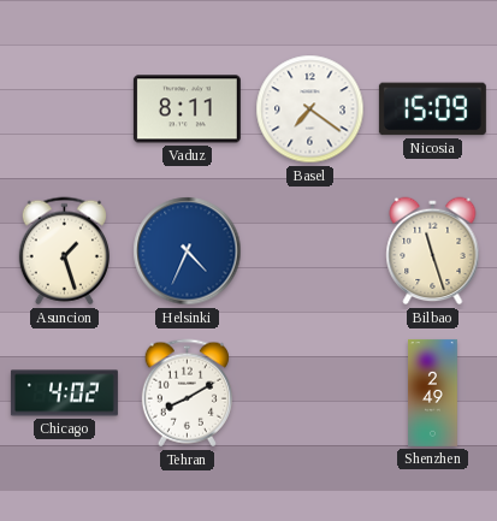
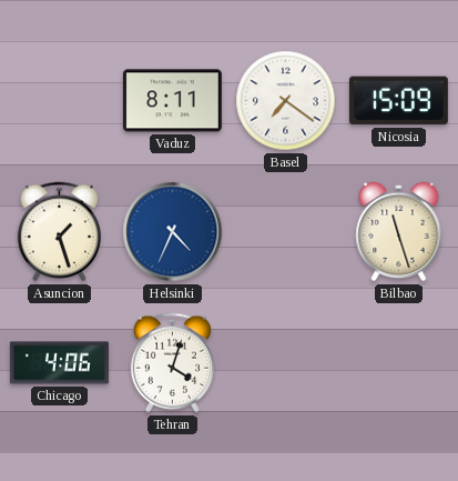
Chicago: 4:02 -> 4:06 (59, 363)
Tehran: 8:10 -> 4:03 (172, 363)
Shenzhen: 2:49 -> none (433, 392)
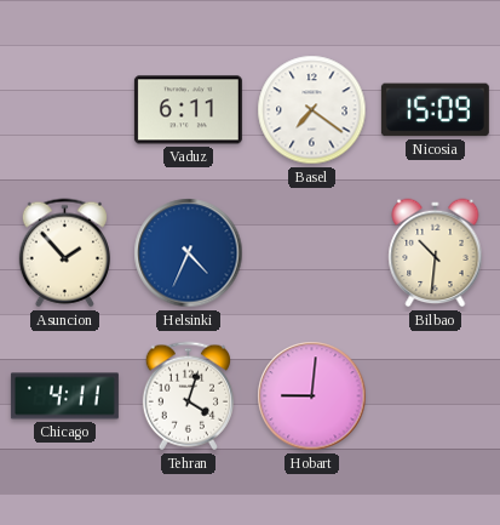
Vaduz: 8:11 -> 6:11 (188, 110)
Asuncion: 1:27 -> 1:53 (64, 253)
Bilbao: 11:27 -> 10:31 (436, 253)
Chicago: 4:06 -> 4:11 (64, 396)
Hobart: none -> 9:01 (312, 396)
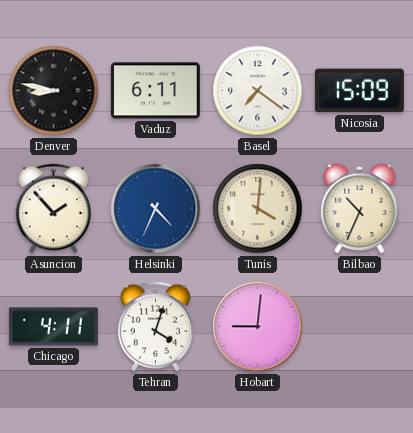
Denver: none -> 8:47 (54, 91)
Tunis: none -> 4:01 (258, 209)
Bilbao: 10:31 -> 10:34 (360, 209)
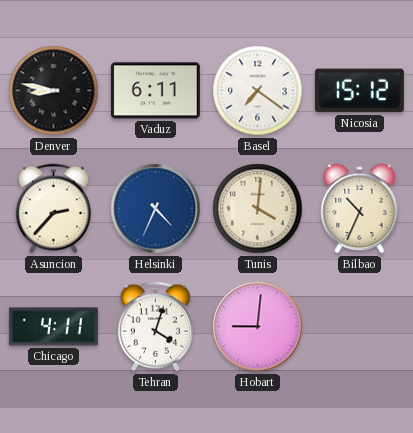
Nicosia: 15:09 -> 15:12 (359, 91)
Asuncion: 1:53 -> 2:37 (53, 209)
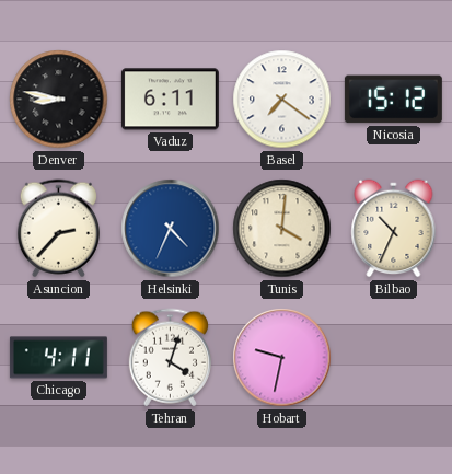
Hobart: 9:01 -> 9:32 (282, 358)
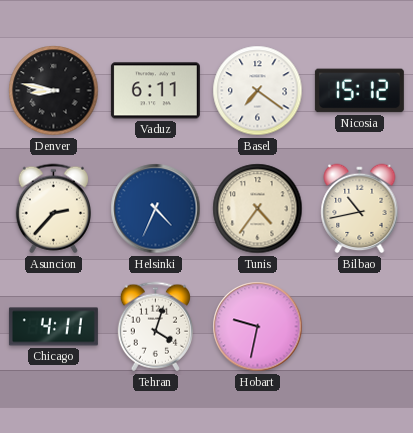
Tunis: 4:01 -> 4:36 (258, 209)
Bilbao: 10:34 -> 10:43 (360, 209)
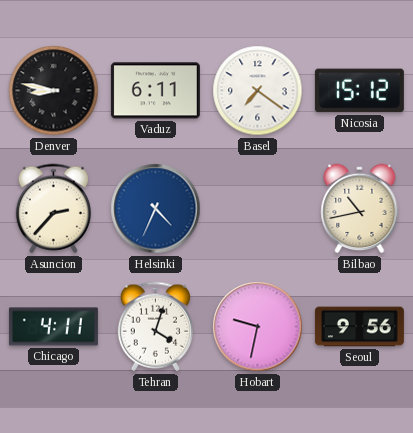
Tunis: 4:36 -> none (258, 209)
Seoul: none -> 9:56 (359, 327)
